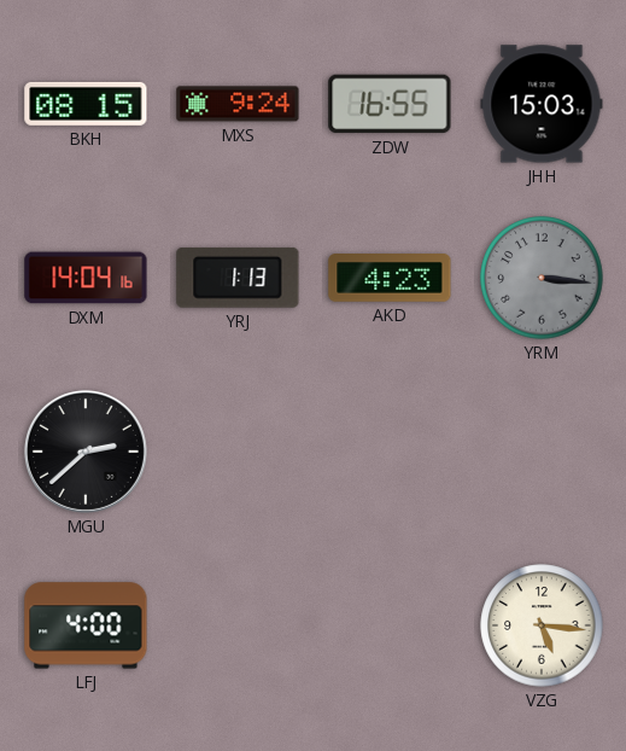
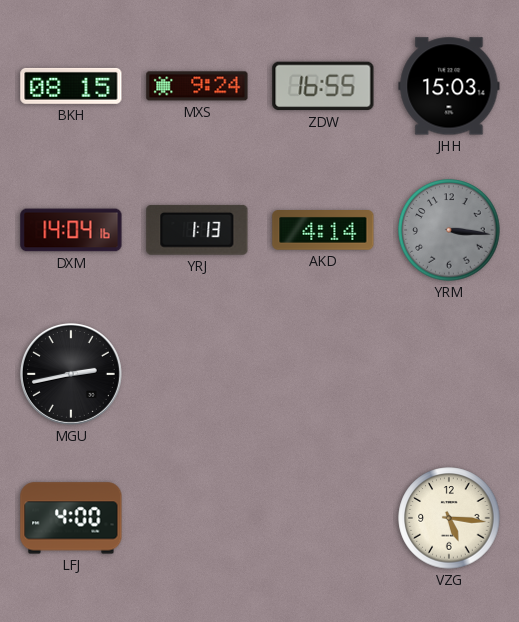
AKD: 4:23 -> 4:14 (323, 231)
MGU: 2:38 -> 2:43 (71, 374)
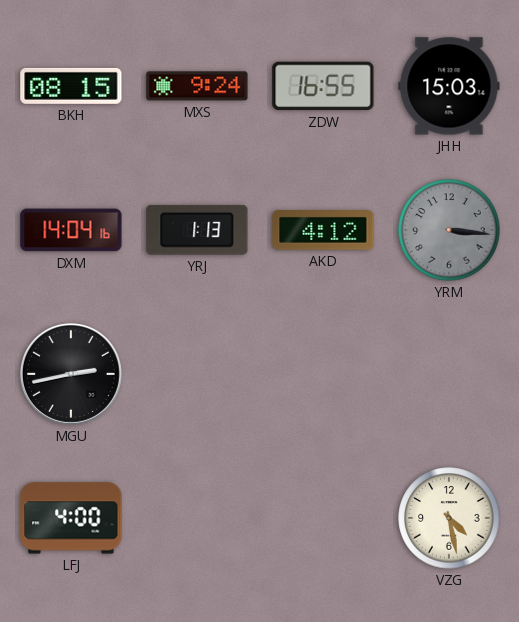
AKD: 4:14 -> 4:12 (323, 231)
VZG: 5:16 -> 4:28 (449, 518)
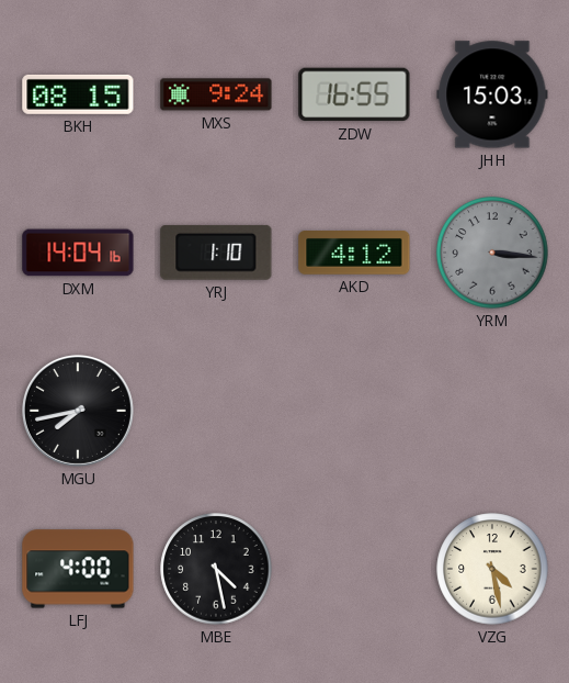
YRJ: 1:13 -> 1:10 (216, 253)
MGU: 2:43 -> 7:43 (78, 411)
MBE: none -> 4:28 (216, 569)
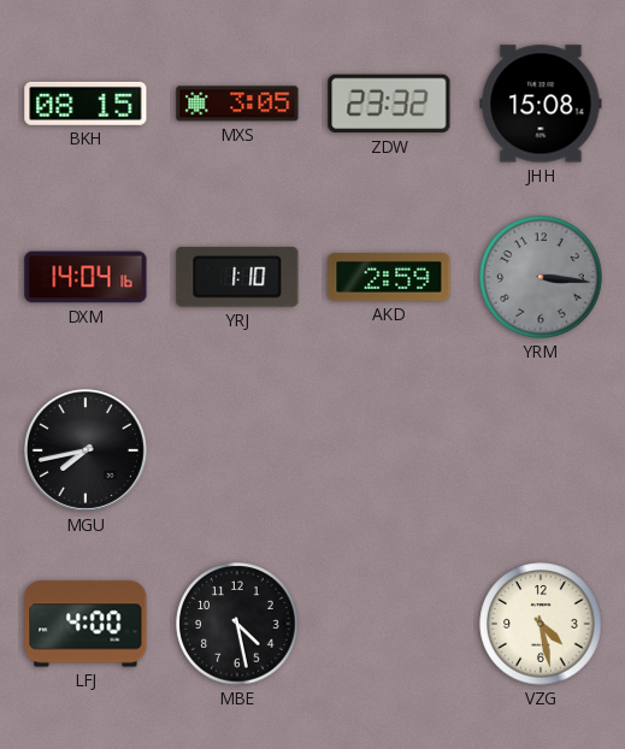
MXS: 9:24 -> 3:05 (237, 104)
ZDW: 16:55 -> 23:32 (389, 104)
JHH: 15:03 -> 15:08 (541, 104)
AKD: 4:12 -> 2:59 (389, 278)
